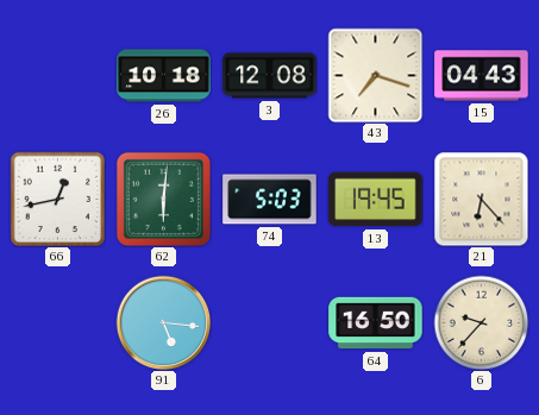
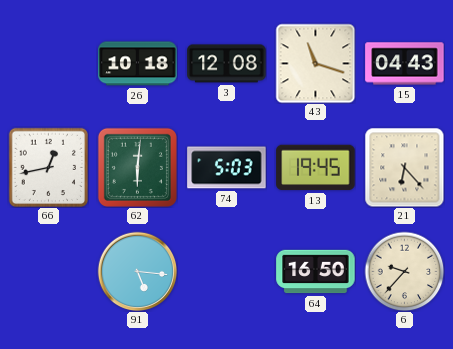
43: 7:18 -> 11:18 (315, 63)
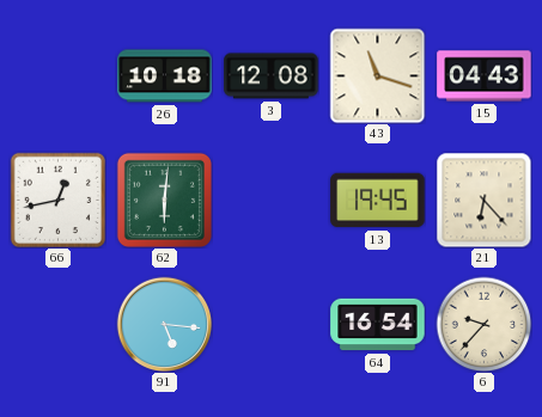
74: 5:03 -> none (227, 168)
64: 16:50 -> 16:54 (378, 325)
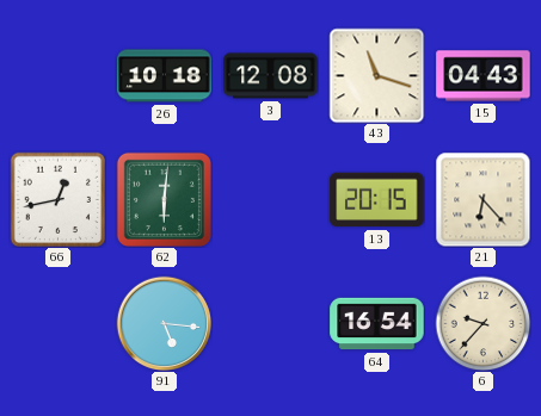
13: 19:45 -> 20:15 (377, 200)
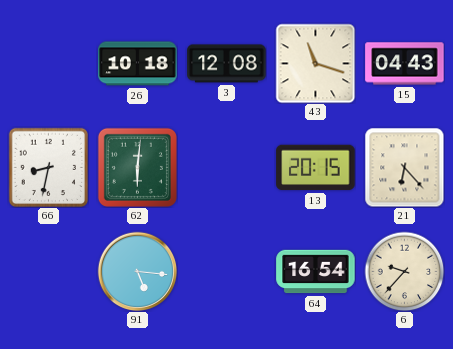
66: 12:43 -> 8:32 (48, 167)
